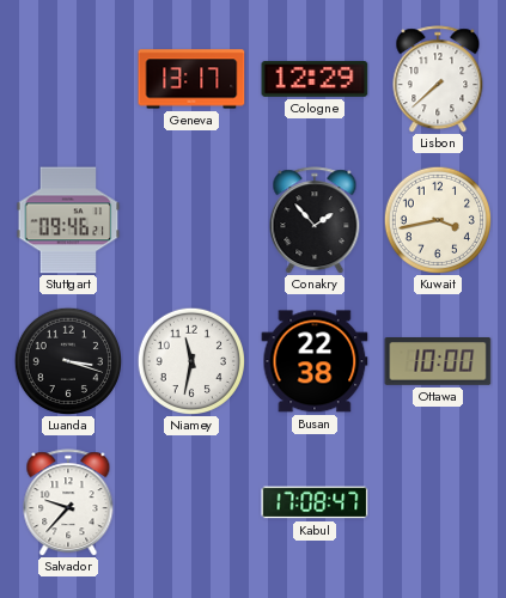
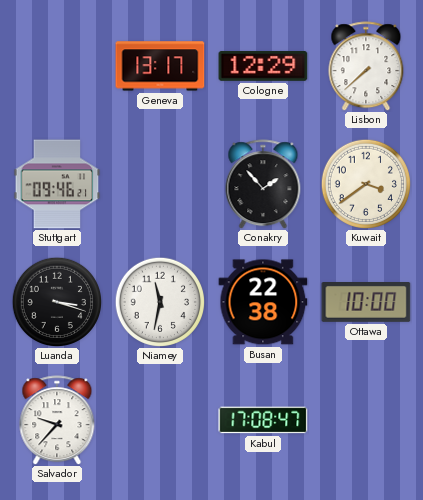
Kuwait: 3:43 -> 3:39 (365, 183)
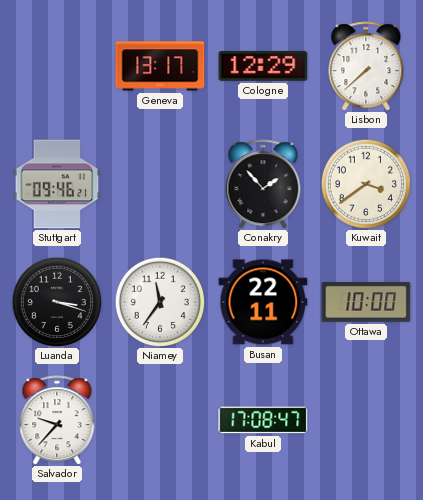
Niamey: 11:32 -> 11:36 (159, 301)
Busan: 22:38 -> 22:11 (263, 302)
